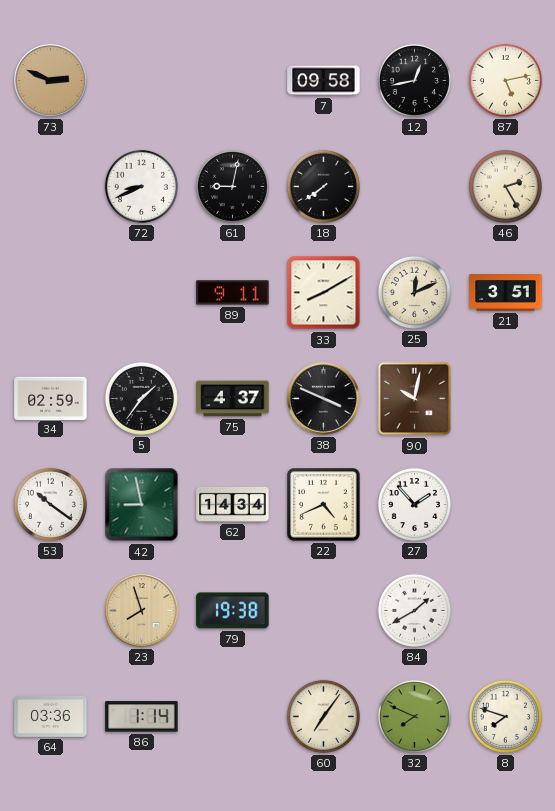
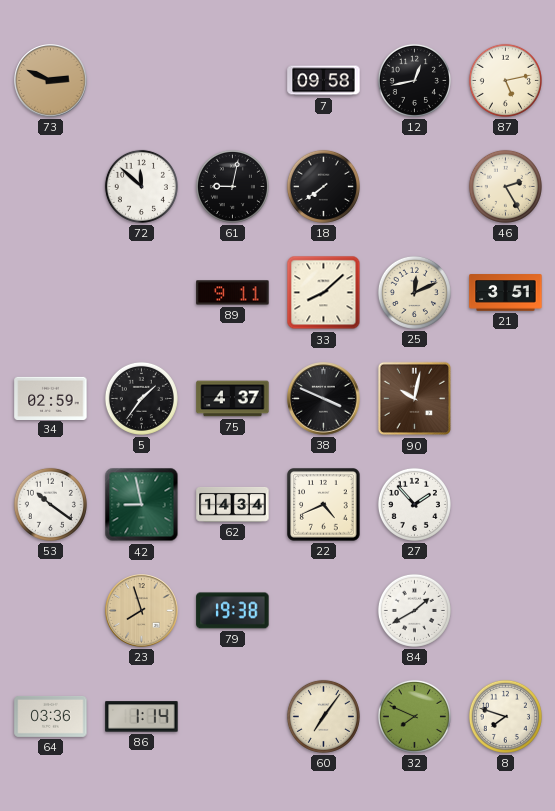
72: 8:41 -> 11:52 (141, 186)
33: 8:10 -> 8:08 (324, 293)
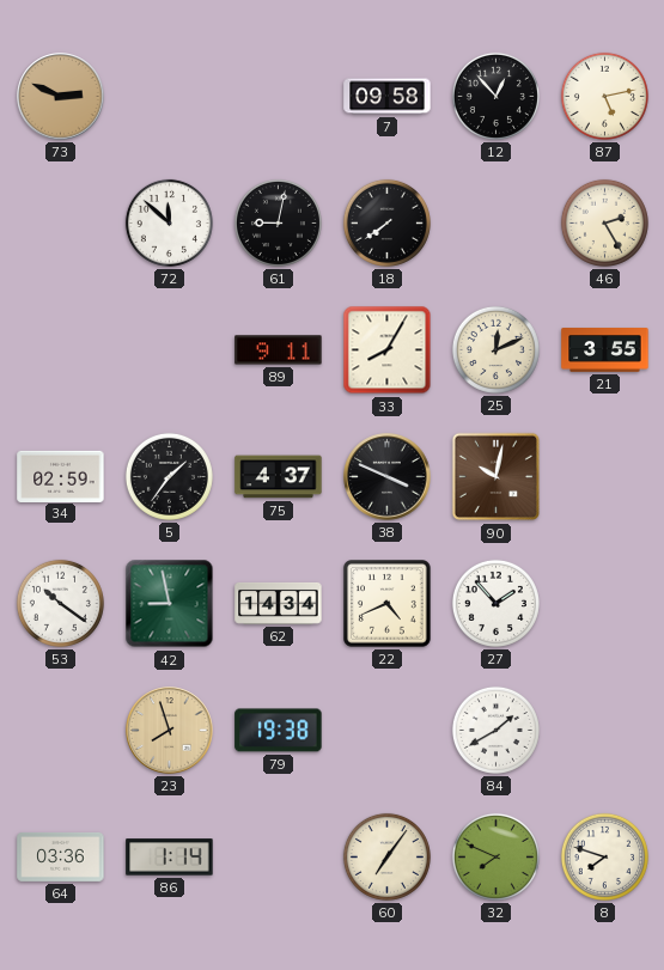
12: 12:43 -> 12:53 (495, 96)
33: 8:08 -> 8:05 (388, 350)
21: 3:51 -> 3:55 (605, 350)
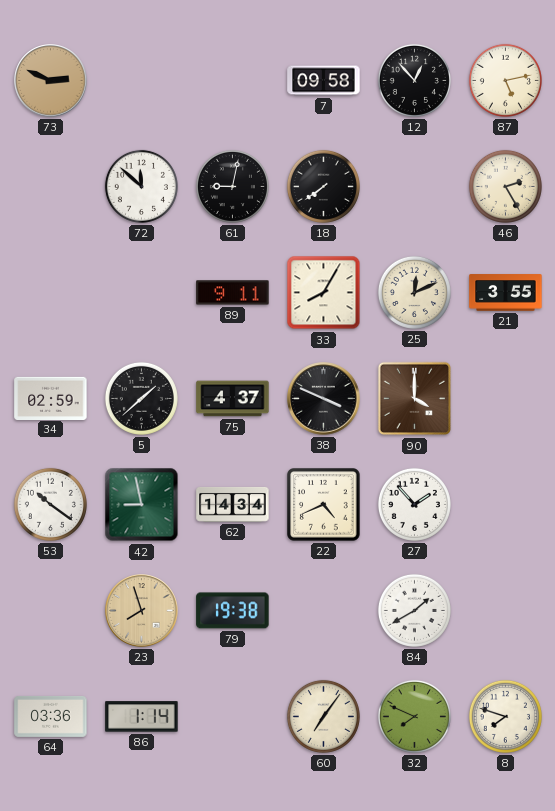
5: 1:36 -> 1:38 (141, 398)
90: 10:02 -> 4:00 (415, 399)
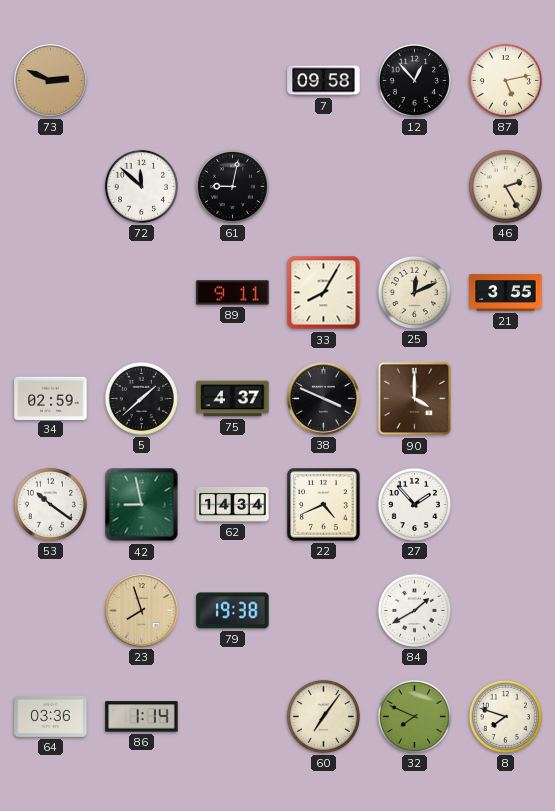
18: 7:39 -> none (323, 186)
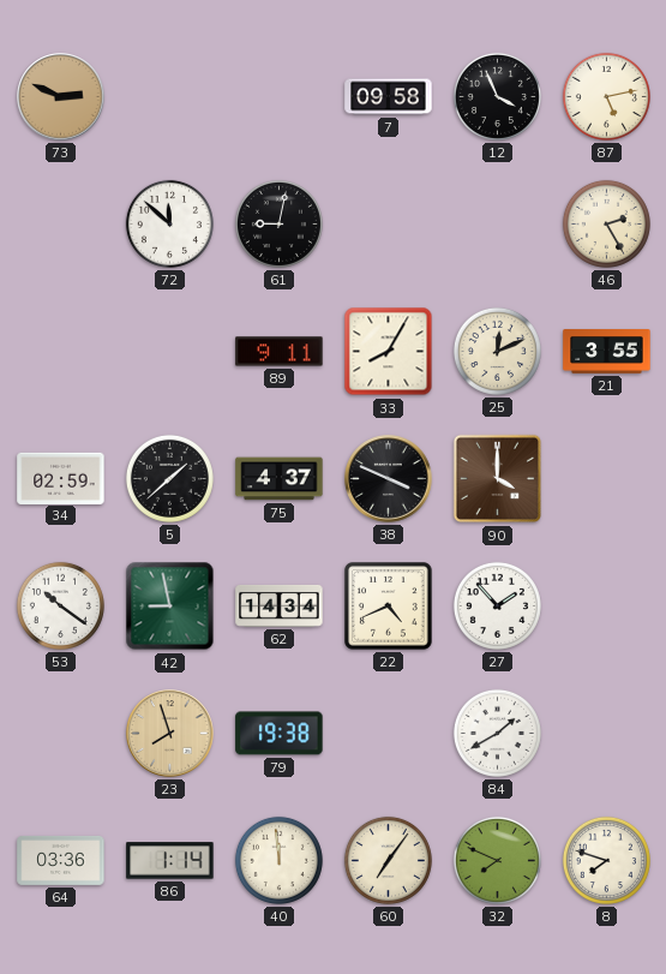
12: 12:53 -> 3:56 (497, 96)
40: none -> 11:59 (278, 860)
